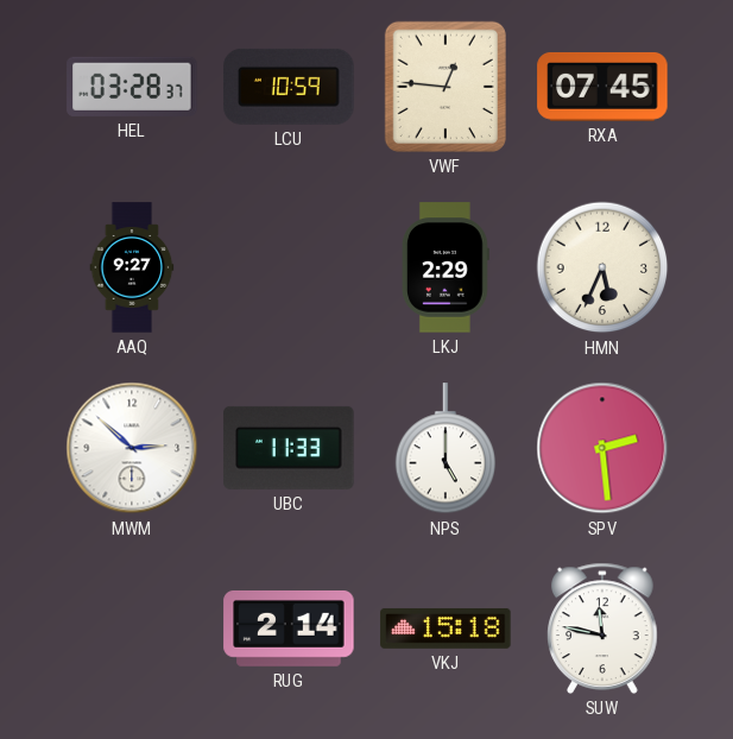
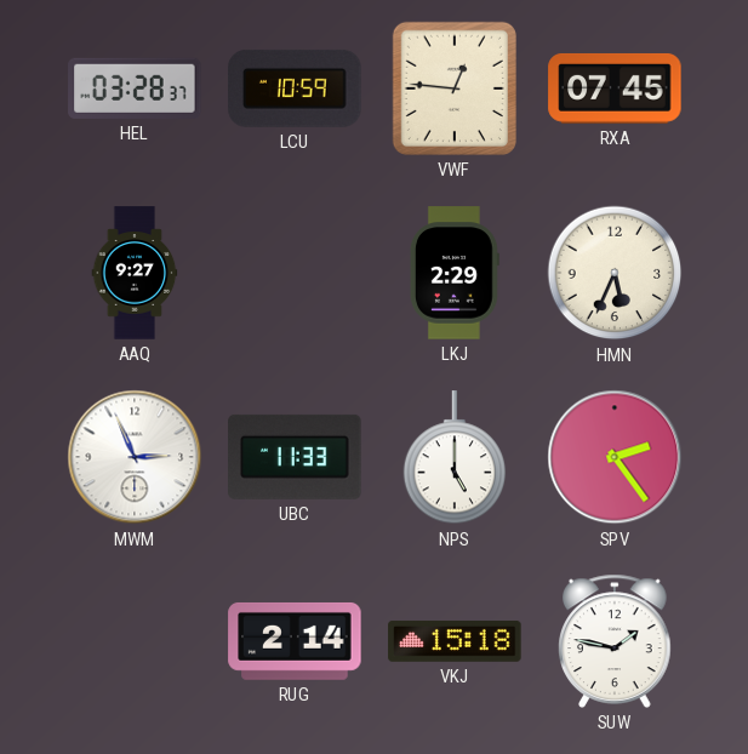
MWM: 2:52 -> 2:56 (135, 457)
SPV: 2:29 -> 2:24 (615, 457)
SUW: 11:47 -> 1:47 (616, 641)
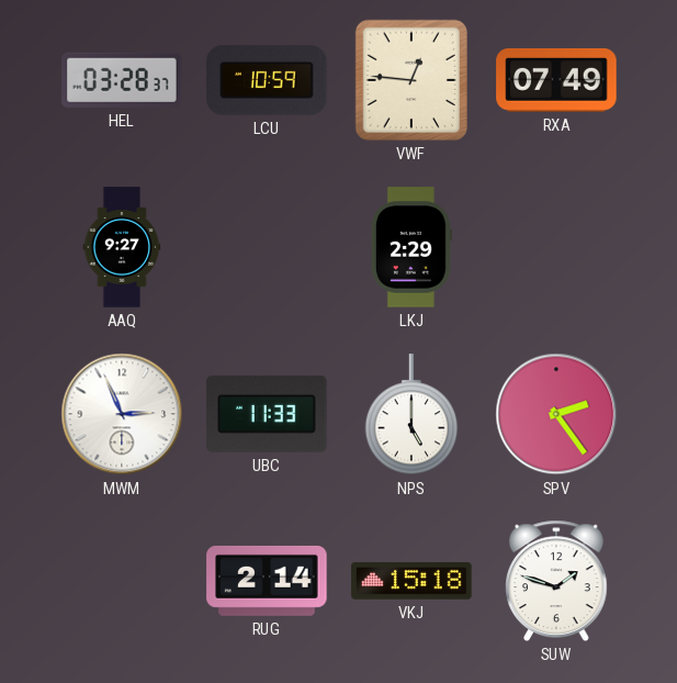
RXA: 07:45 -> 07:49 (556, 80)
HMN: 5:34 -> none (615, 273)
SUW: 1:47 -> 1:48 (557, 581)
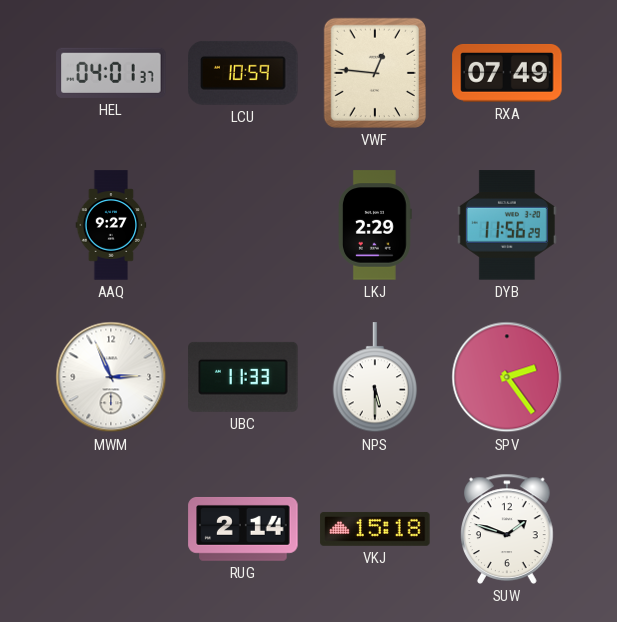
HEL: 03:28 -> 04:01 (111, 73)
DYB: none -> 11:56 (507, 225)
NPS: 5:00 -> 5:30 (375, 378)
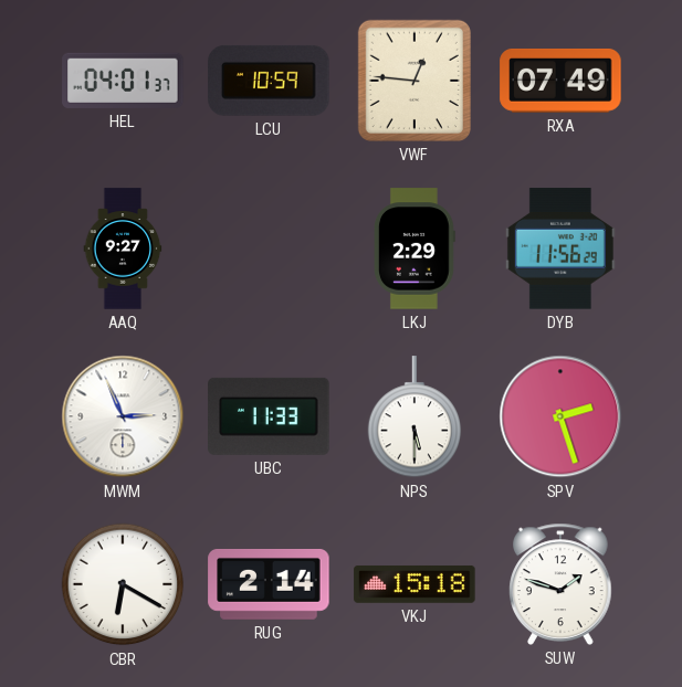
SPV: 2:24 -> 2:27 (560, 416)
CBR: none -> 6:20 (123, 584)
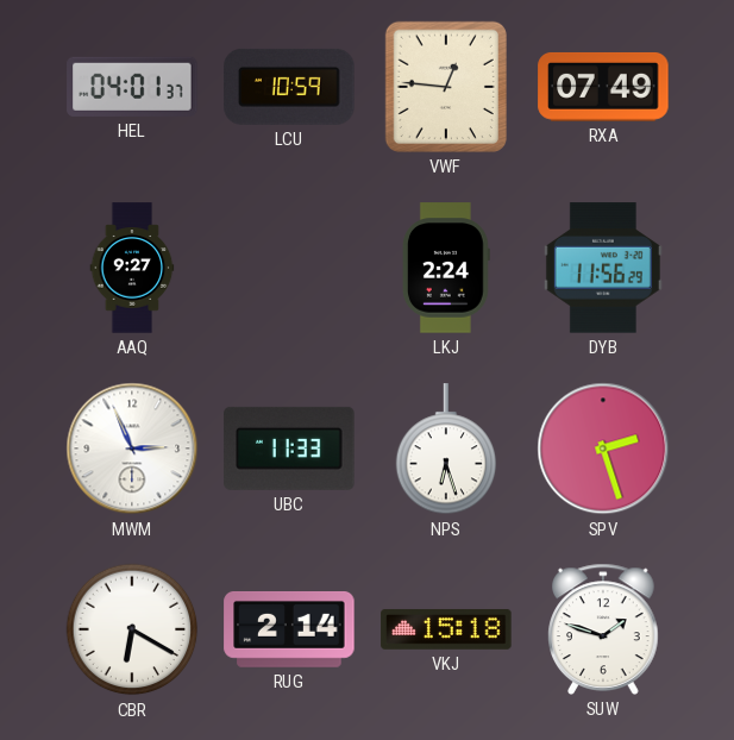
LKJ: 2:29 -> 2:24 (447, 268)
NPS: 5:30 -> 6:27 (446, 450)
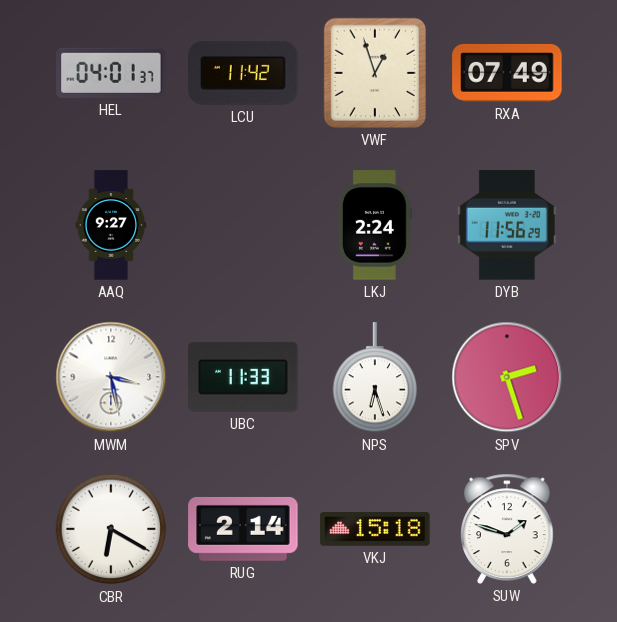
LCU: 10:59 -> 11:42 (243, 73)
VWF: 12:46 -> 12:57 (375, 73)
MWM: 2:56 -> 3:28 (111, 377)
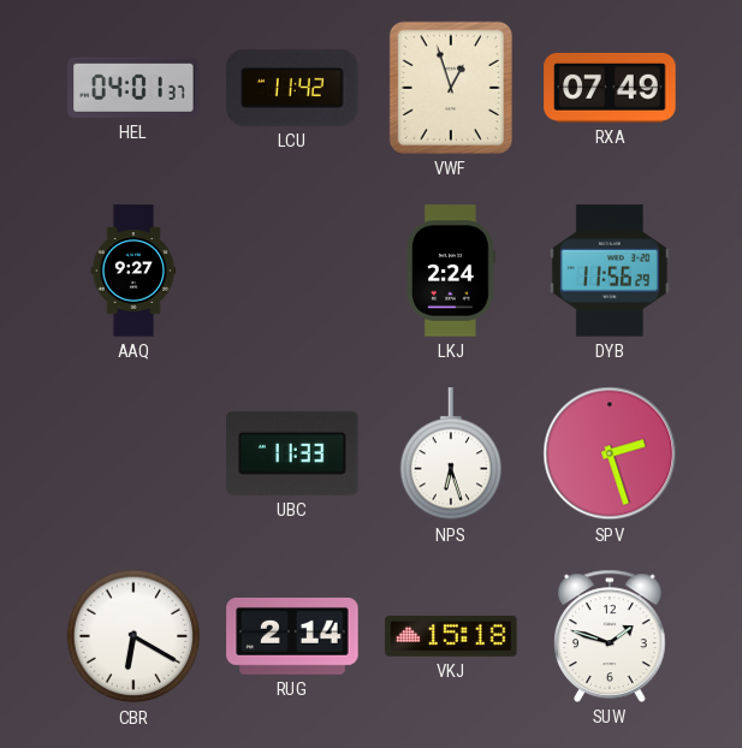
MWM: 3:28 -> none (111, 377)
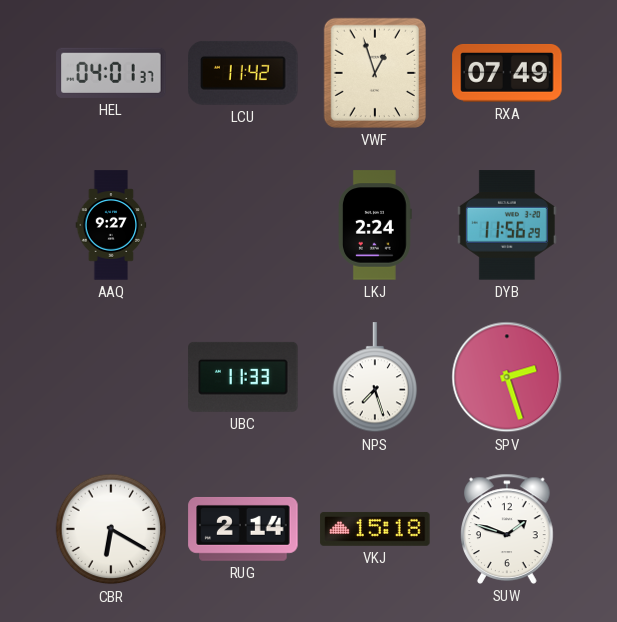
NPS: 6:27 -> 7:27 (375, 378)
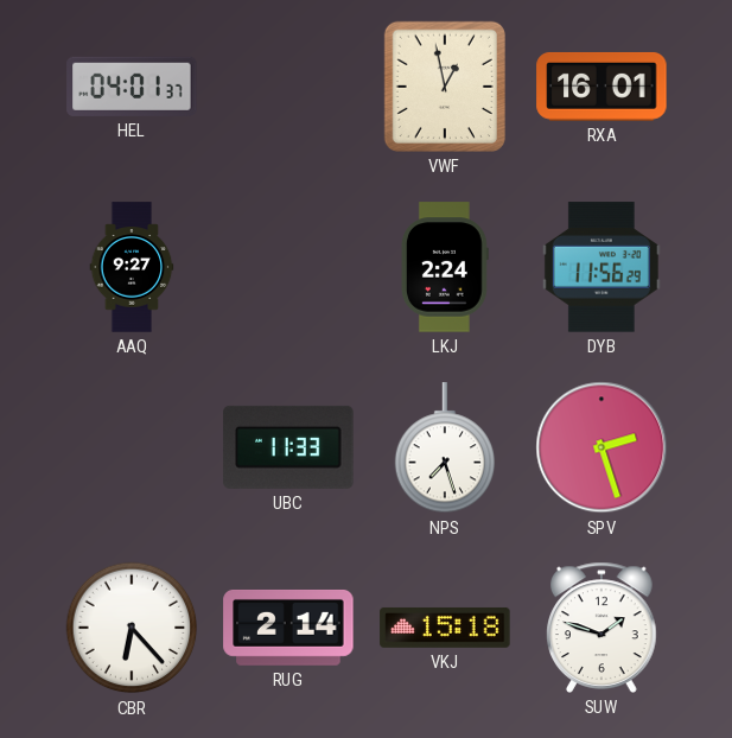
LCU: 11:42 -> none (243, 73)
VWF: 12:57 -> 12:58 (445, 87)
RXA: 07:49 -> 16:01 (601, 87)
CBR: 6:20 -> 6:23 (132, 628)
